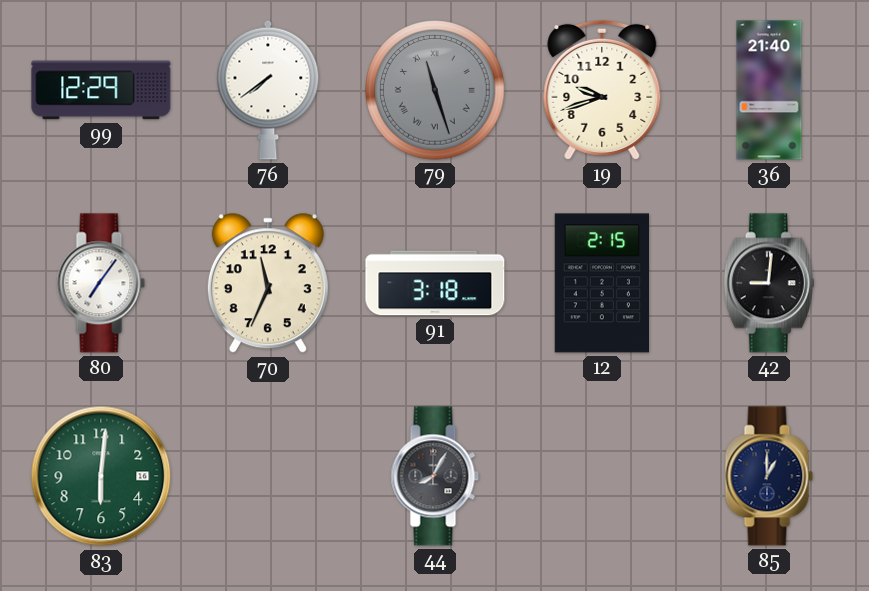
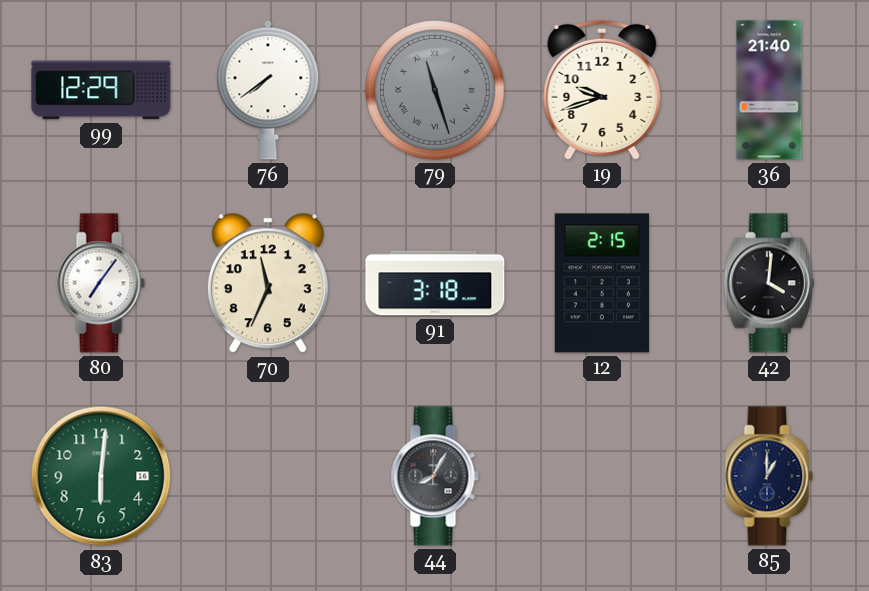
42: 9:01 -> 4:01 (769, 283)
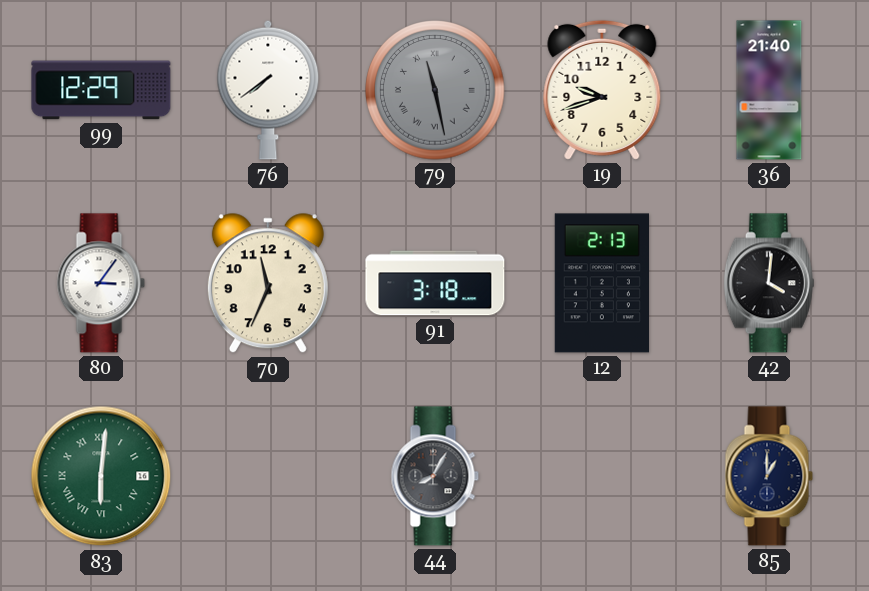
79: 11:27 -> 11:28 (435, 90)
80: 7:06 -> 3:06 (101, 283)
12: 2:15 -> 2:13 (601, 283)
83 numerals: Arabic -> Roman (101, 476)
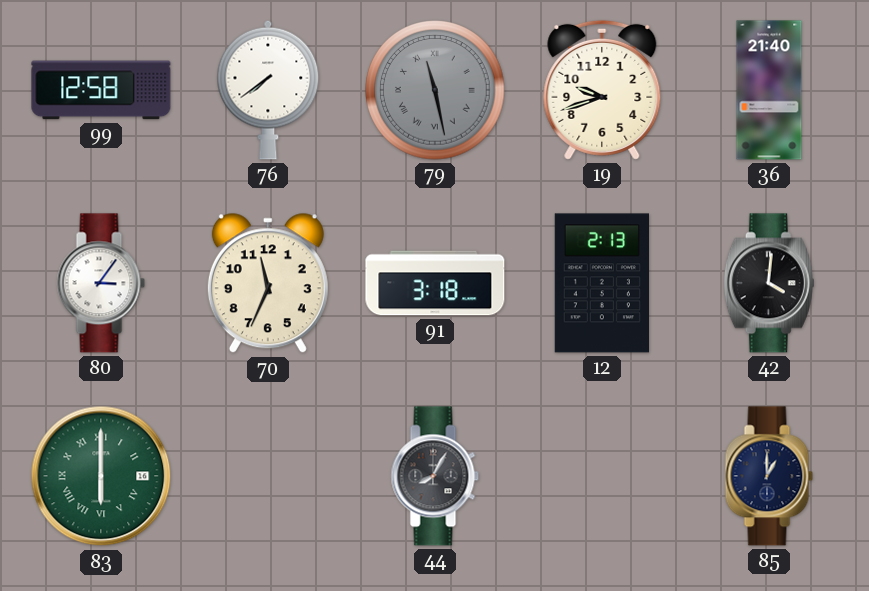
99: 12:29 -> 12:58 (101, 90)
83: 6:01 -> 6:00 (101, 476)
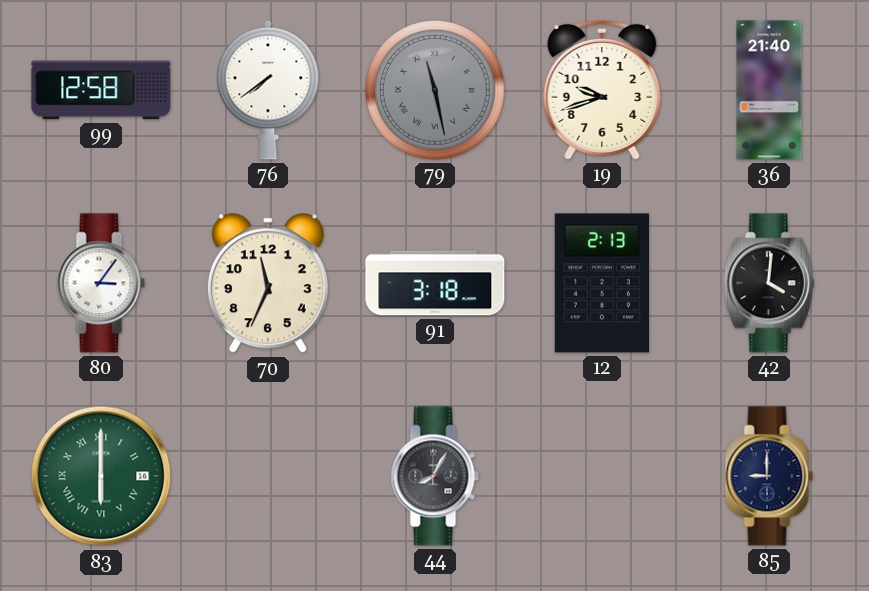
85: 1:00 -> 9:00 (769, 476)
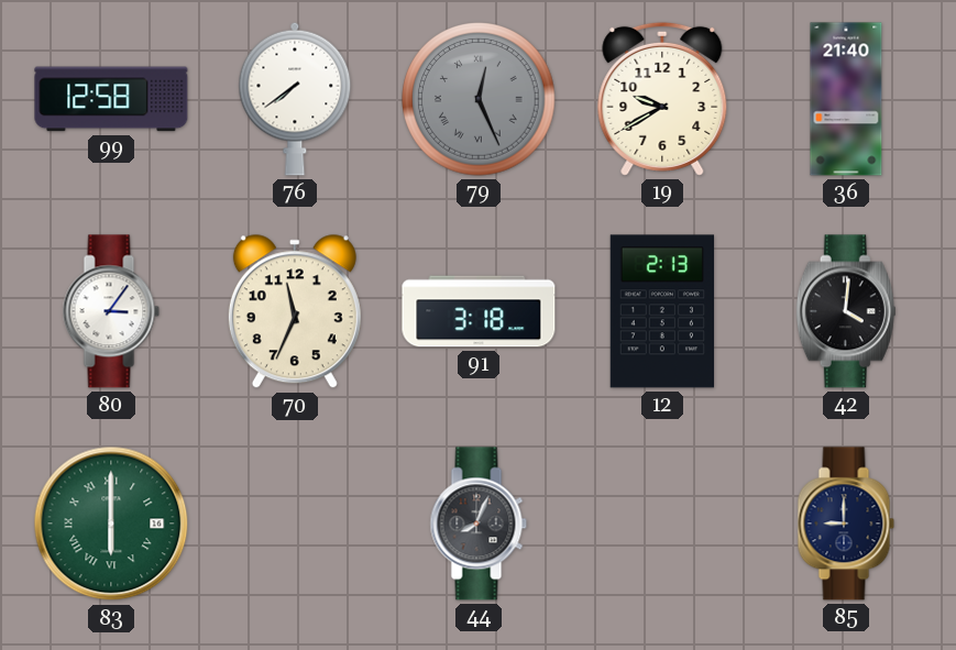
79: 11:28 -> 12:26 (479, 99)
19: 9:42 -> 9:40 (662, 99)
44: 8:05 -> 8:04 (479, 524)
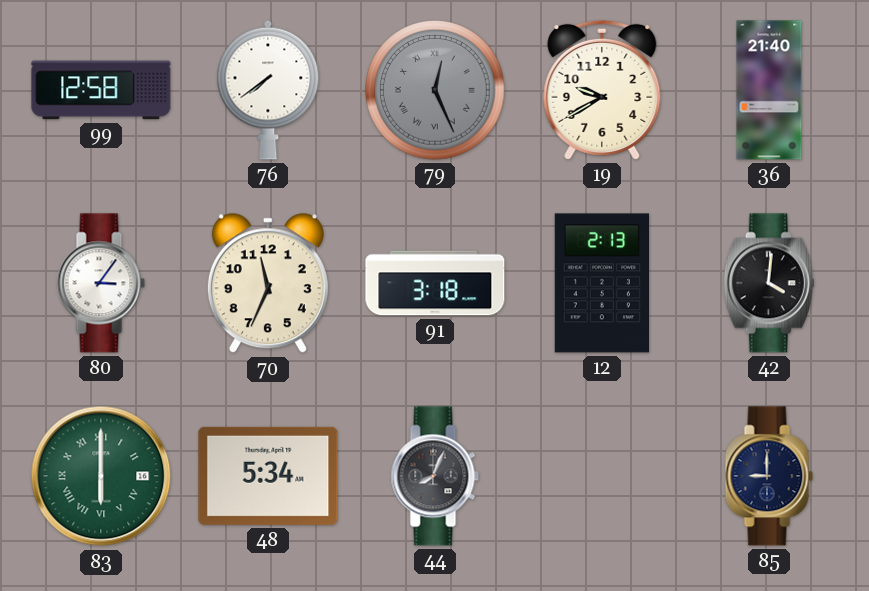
48: none -> 5:34 (268, 476)
